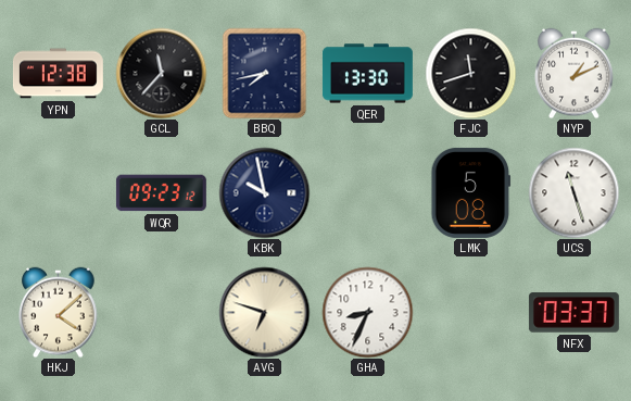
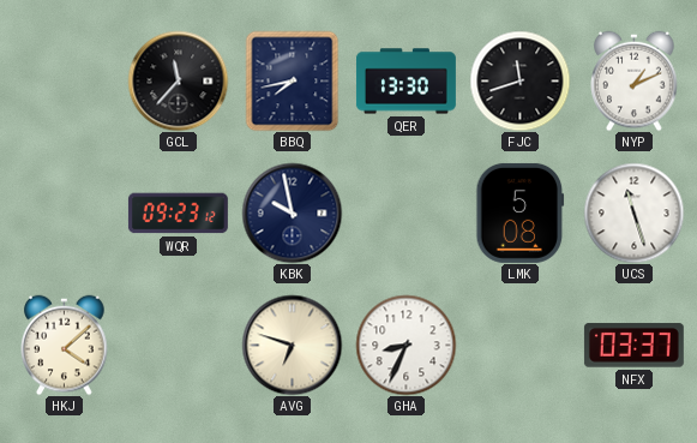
YPN: 12:38 -> none (58, 74)
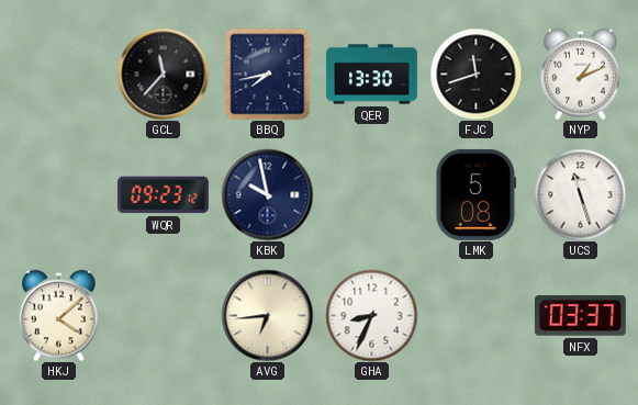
AVG: 6:48 -> 6:44 (267, 315)
